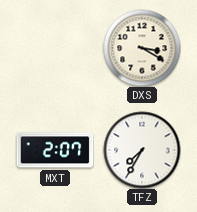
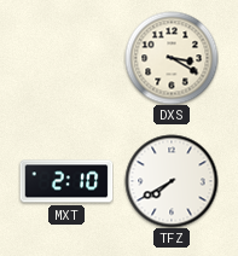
MXT: 2:07 -> 2:10 (66, 181)
TFZ: 7:35 -> 7:40 (172, 181)
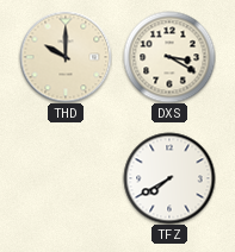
THD: none -> 10:00 (66, 57)
MXT: 2:10 -> none (66, 181)
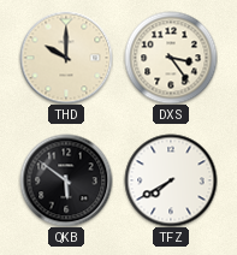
DXS: 3:20 -> 3:24 (171, 58)
QKB: none -> 5:51 (66, 180)
